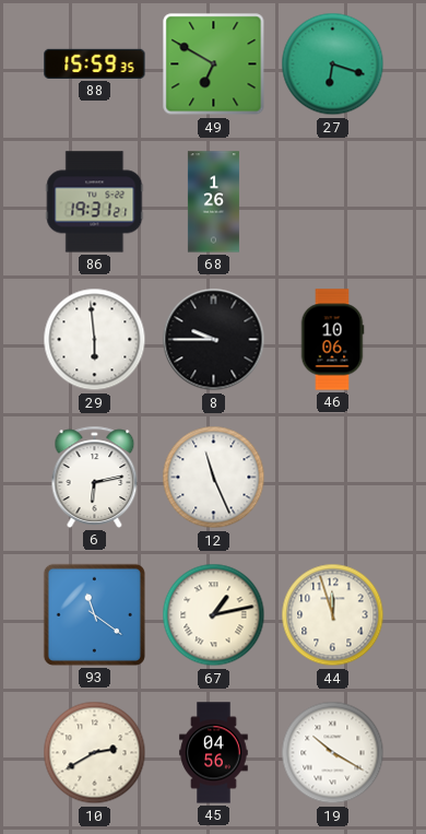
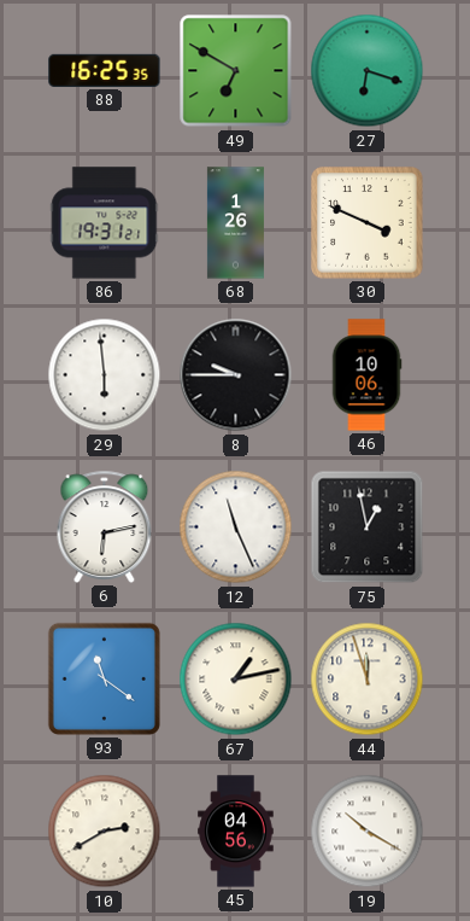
88: 15:59 -> 16:25 (105, 70)
30: none -> 3:49 (368, 223)
75: none -> 12:58 (368, 527)
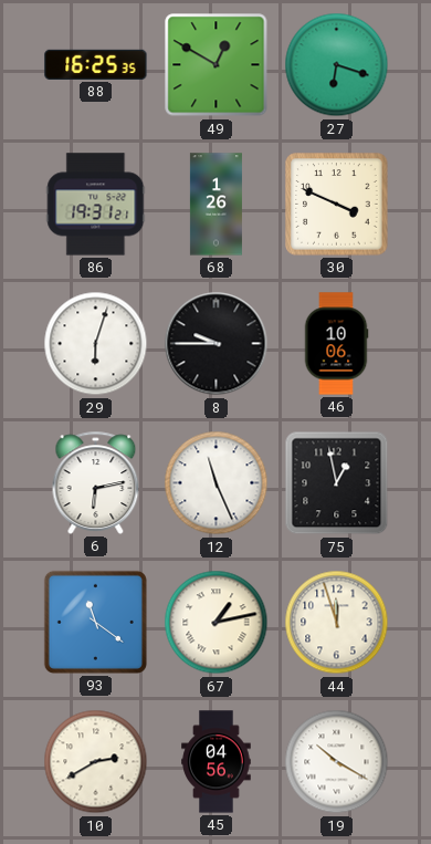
49: 6:50 -> 12:50 (217, 65)
29: 5:59 -> 6:03 (96, 344)
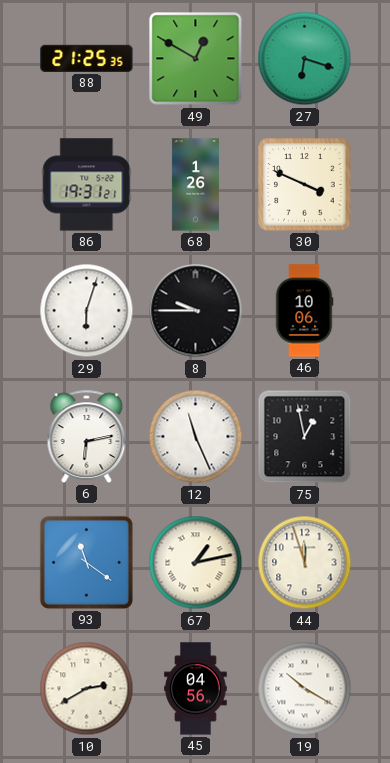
88: 16:25 -> 21:25 (87, 58)
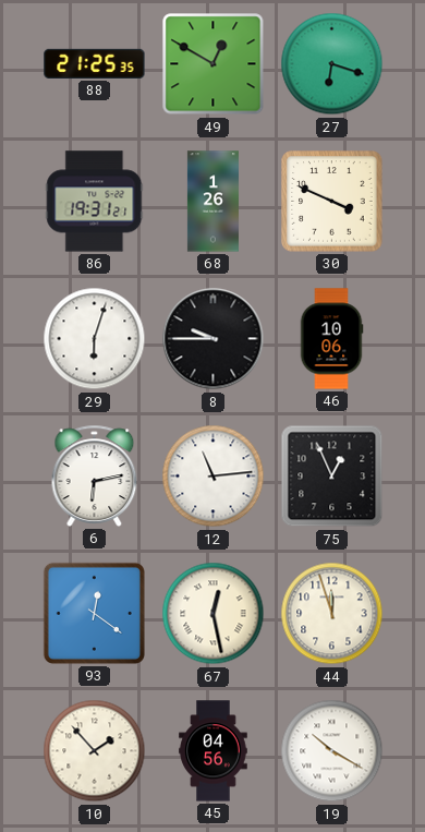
12: 11:26 -> 11:14 (214, 477)
75: 12:58 -> 12:56 (332, 477)
93: 11:21 -> 12:21 (94, 613)
67: 1:13 -> 12:28 (214, 614)
10: 2:40 -> 1:53 (95, 751)
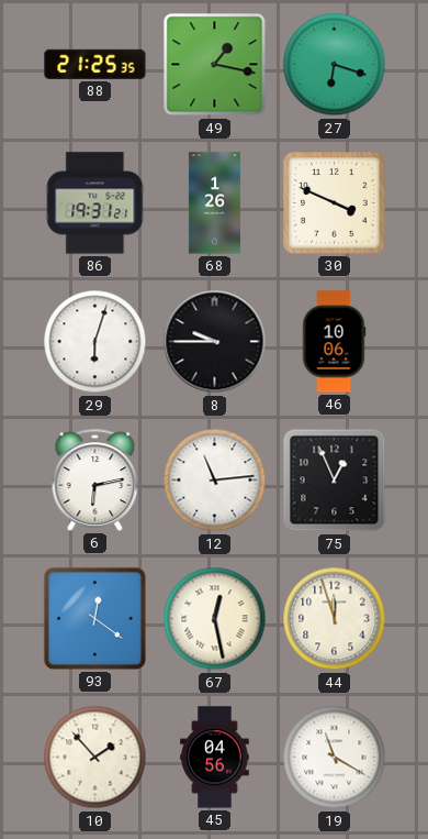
49: 12:50 -> 1:17 (215, 65)
19: 10:20 -> 11:20 (335, 758)
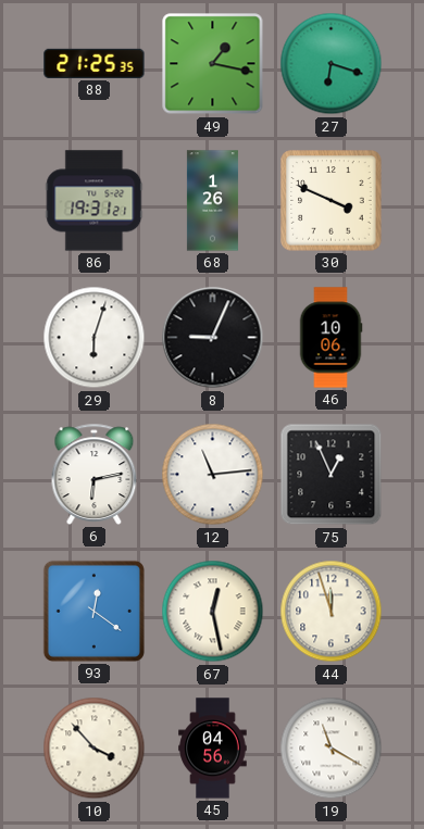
8: 9:45 -> 9:04 (213, 338)
10: 1:53 -> 3:53 (95, 749)
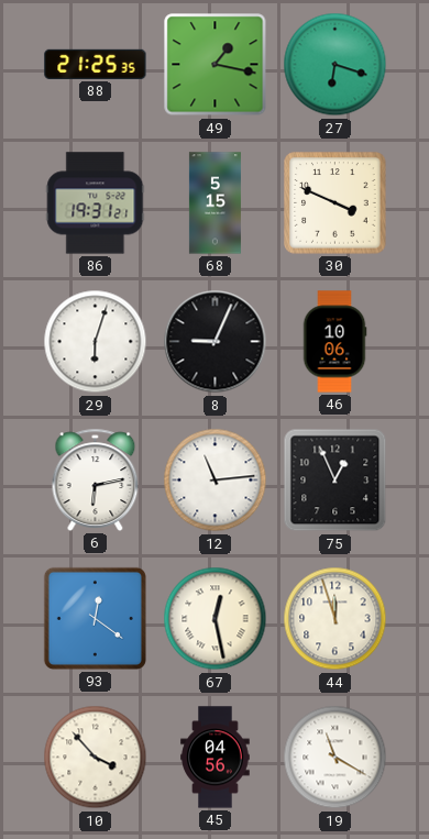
68: 1:26 -> 5:15 (215, 203)
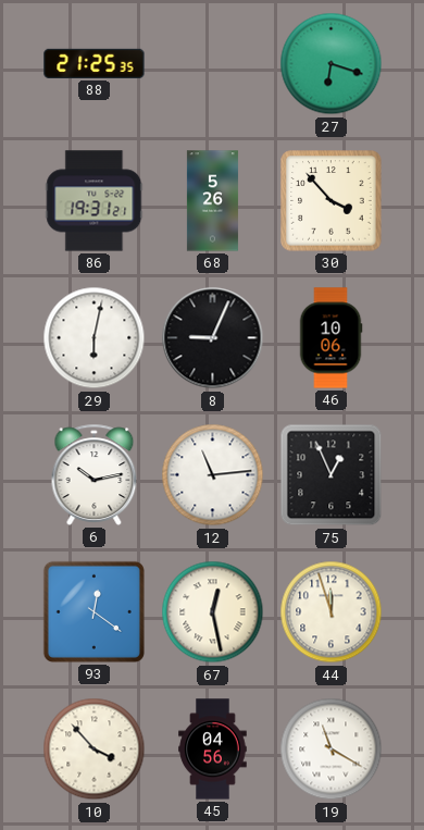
49: 1:17 -> none (216, 65)
68: 5:15 -> 5:26 (212, 201)
30: 3:49 -> 3:53 (332, 201)
29: 6:03 -> 6:02 (95, 338)
6: 6:13 -> 10:13 (95, 474)
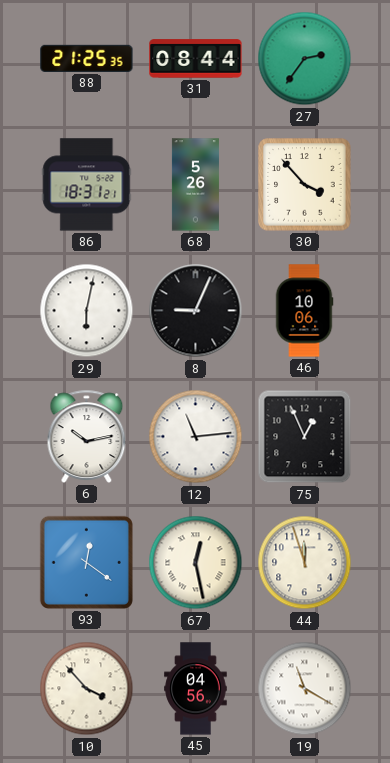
31: none -> 08:44 (196, 59)
27: 6:18 -> 2:36 (305, 59)
86: 19:31 -> 18:31 (87, 185)
